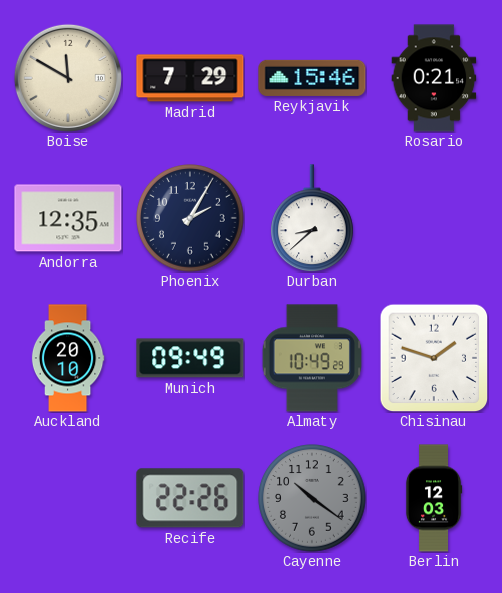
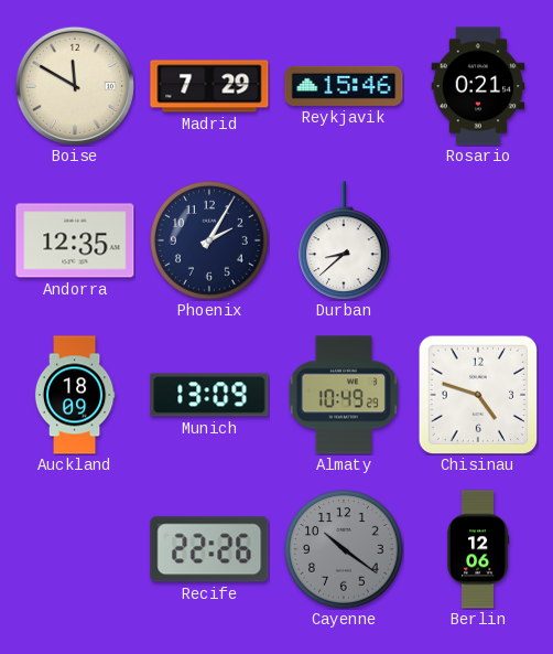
Auckland: 20:10 -> 18:09 (75, 395)
Munich: 09:49 -> 13:09 (209, 395)
Chisinau: 1:48 -> 4:48 (478, 395)
Berlin: 12:03 -> 12:06 (478, 549)
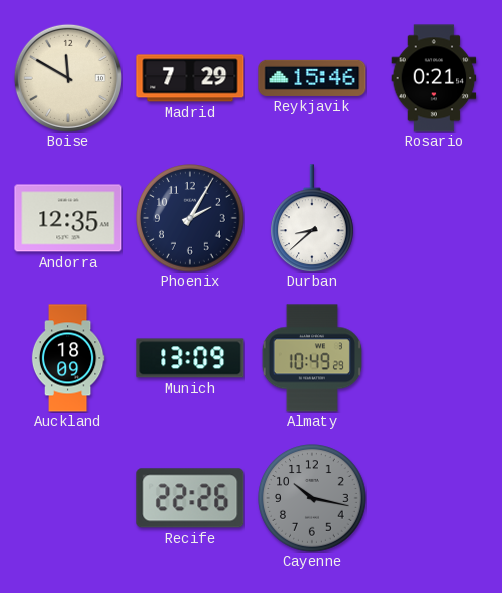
Chisinau: 4:48 -> none (478, 395)
Cayenne: 10:21 -> 10:17 (312, 498)
Berlin: 12:06 -> none (478, 549)
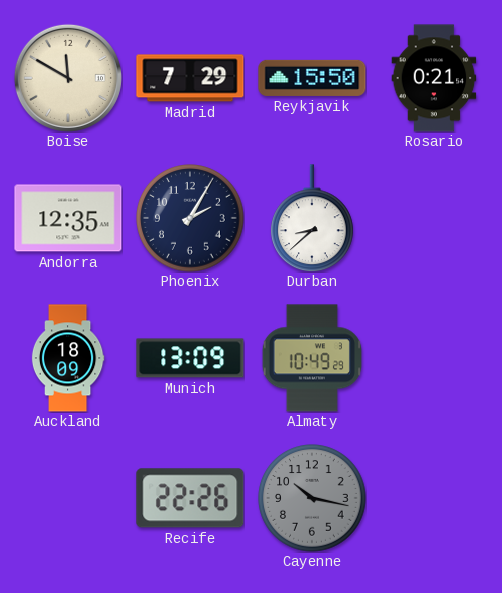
Reykjavik: 15:46 -> 15:50 (312, 78)
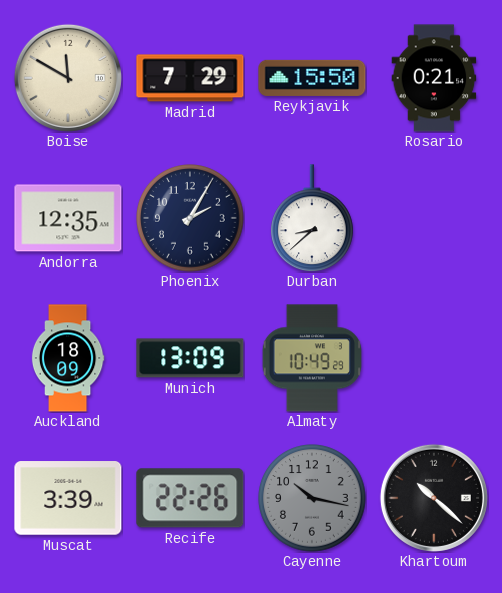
Muscat: none -> 3:39 (68, 498)
Khartoum: none -> 10:22 (434, 498)
